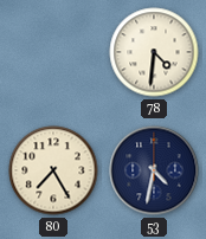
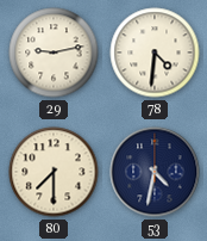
29: none -> 9:13 (54, 52)
80: 7:25 -> 7:30 (54, 172)
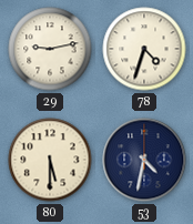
78: 4:31 -> 4:33 (144, 49)
80: 7:30 -> 5:30 (50, 160)
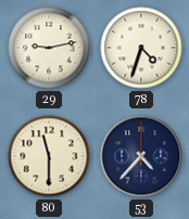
80: 5:30 -> 11:30 (49, 156)
53: 4:32 -> 4:37 (141, 156)
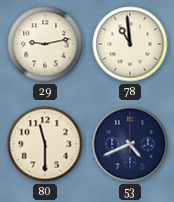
78: 4:33 -> 10:59 (130, 44)
53: 4:37 -> 4:41 (130, 144)
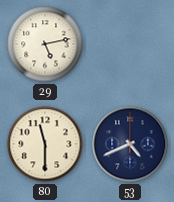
29: 9:13 -> 5:13 (45, 44)
78: 10:59 -> none (130, 44)
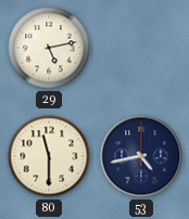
53: 4:41 -> 4:43 (141, 156)
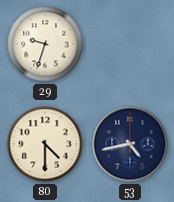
29: 5:13 -> 9:33 (45, 44)
80: 11:30 -> 4:30 (45, 144)
